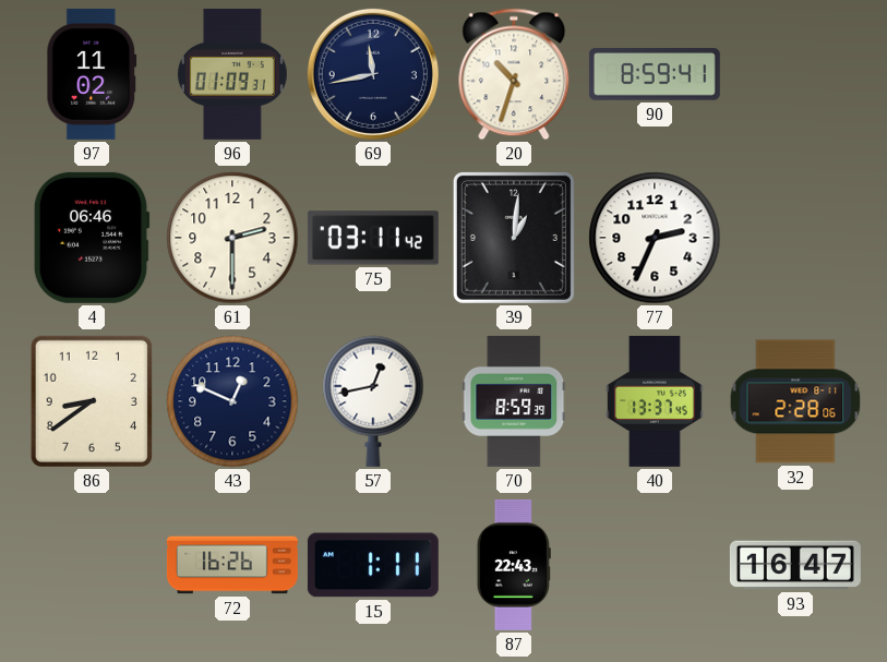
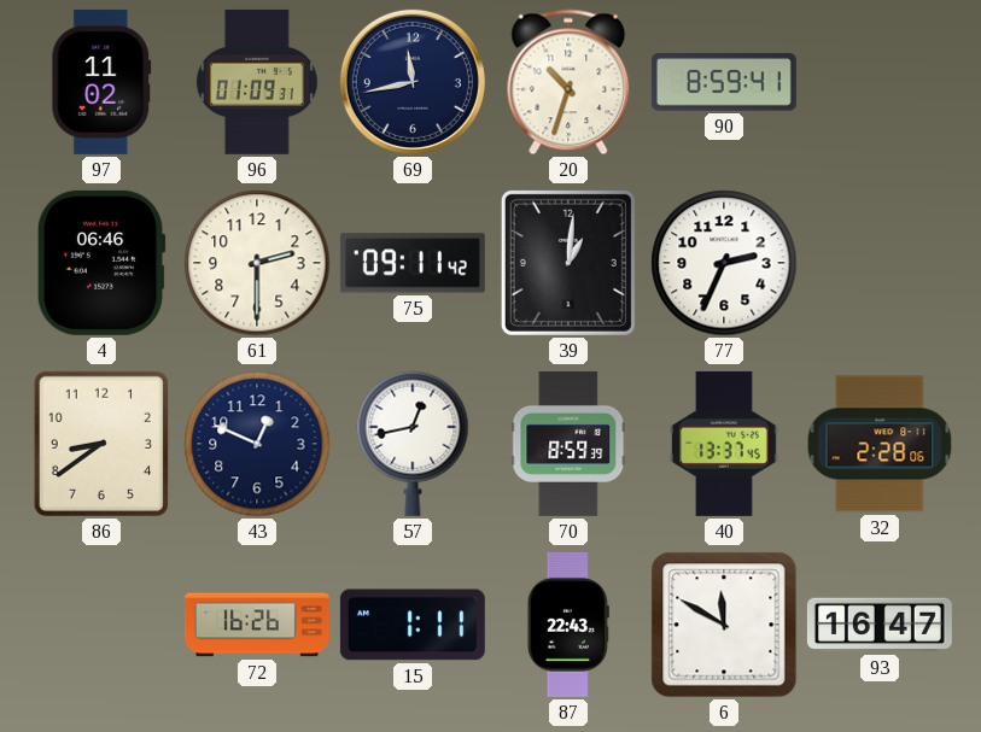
75: 03:11 -> 09:11 (413, 263)
6: none -> 11:50 (724, 625)
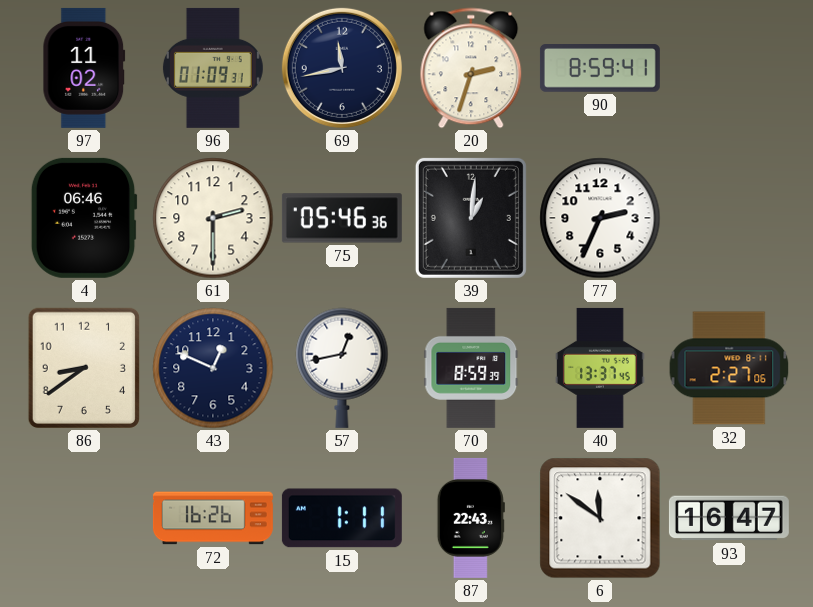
20: 10:33 -> 2:33 (471, 68)
75: 09:11 -> 05:46 (342, 218)
32: 2:28 -> 2:27 (729, 368)
6: 11:50 -> 11:51 (600, 518)
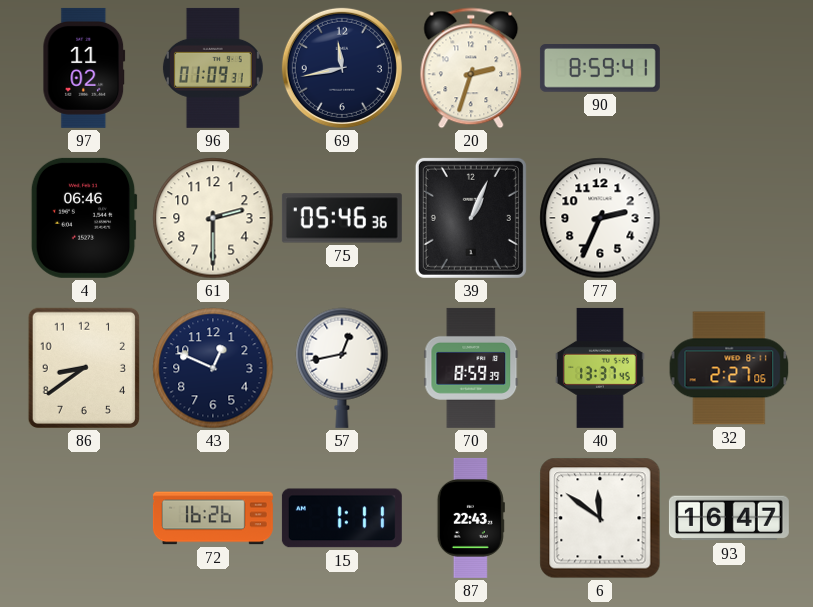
39: 1:01 -> 1:04 (471, 218)
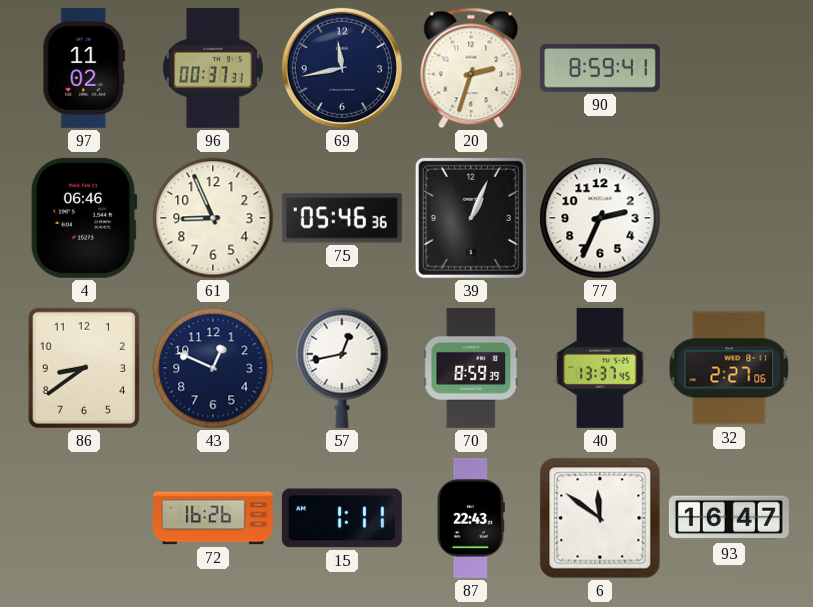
96: 01:09 -> 00:37 (213, 68)
61: 2:30 -> 8:56 (213, 218)
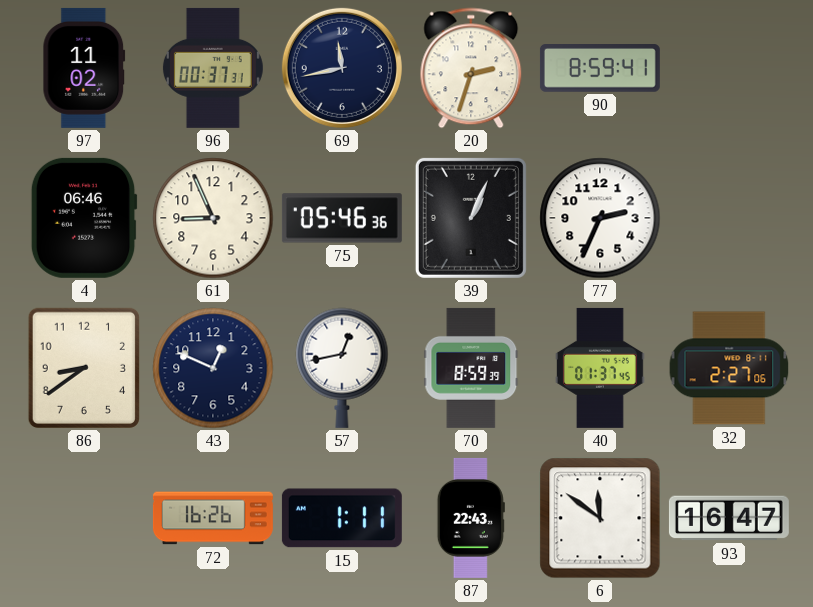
40: 13:37 -> 01:37 (600, 368)
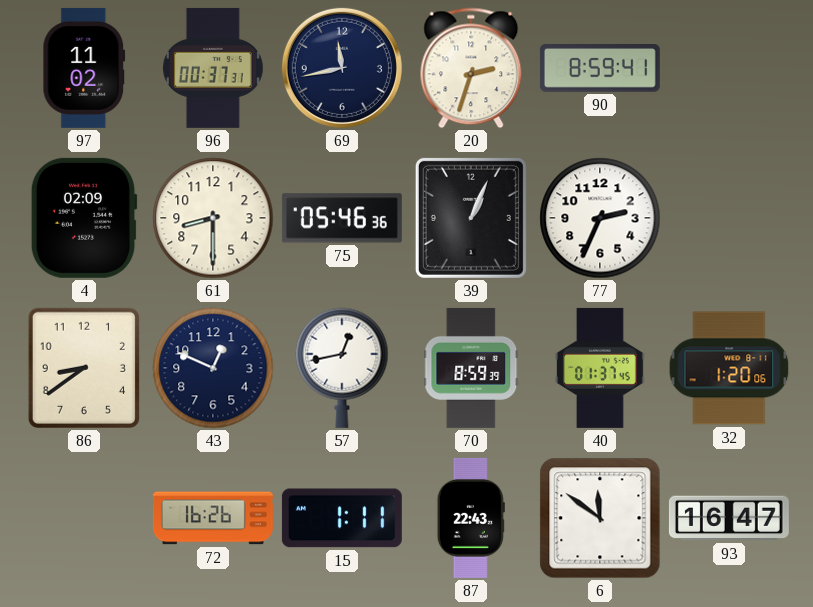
4: 06:46 -> 02:09 (84, 218)
61: 8:56 -> 8:30 (213, 218)
32: 2:27 -> 1:20 (729, 368)
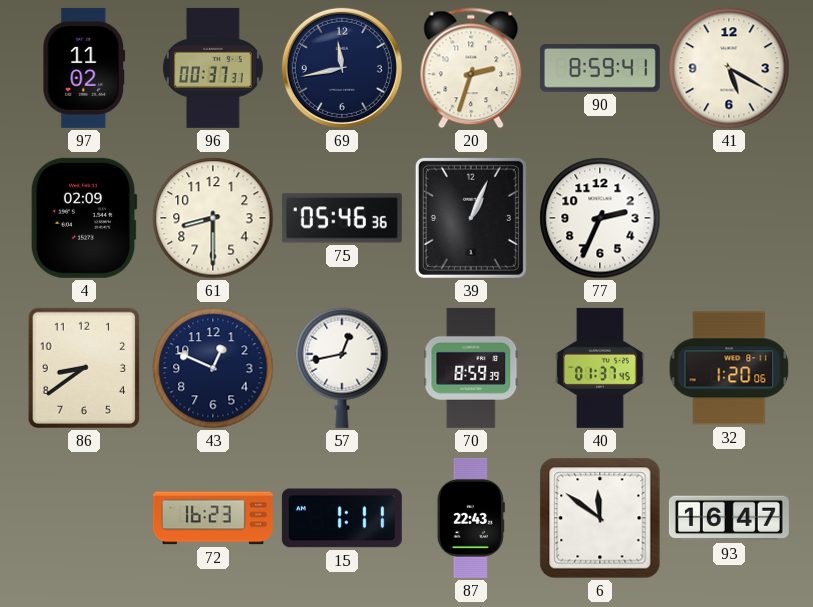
41: none -> 5:20 (729, 68)
72: 16:26 -> 16:23 (213, 518)
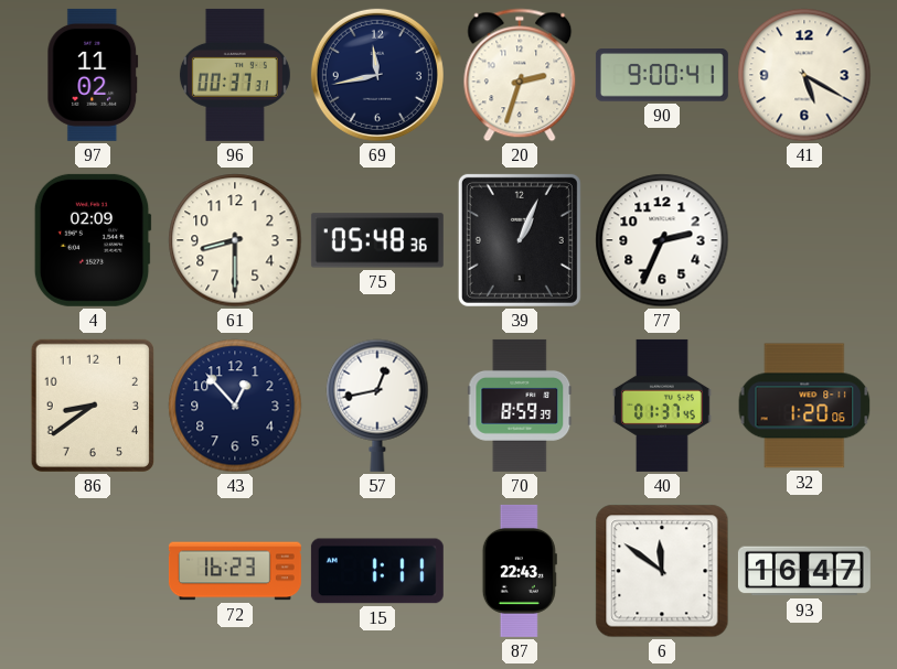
90: 8:59 -> 9:00 (662, 76)
75: 05:46 -> 05:48 (377, 240)
43: 12:49 -> 12:53 (235, 406)
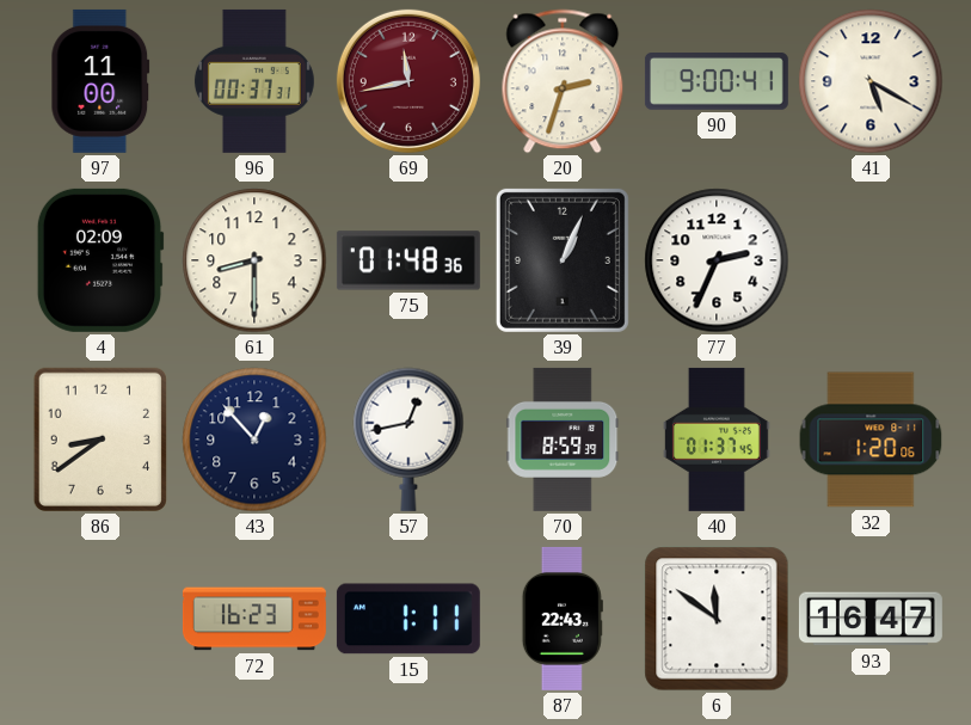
97: 11:02 -> 11:00 (100, 81)
69 dial: navy -> burgundy (408, 81)
75: 05:48 -> 01:48 (408, 260)
